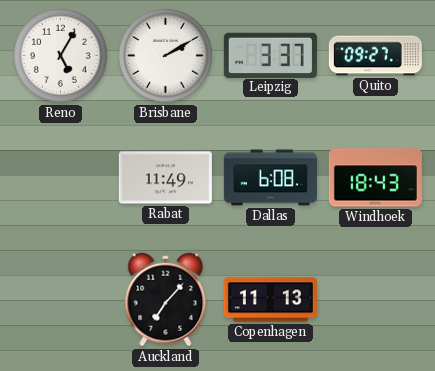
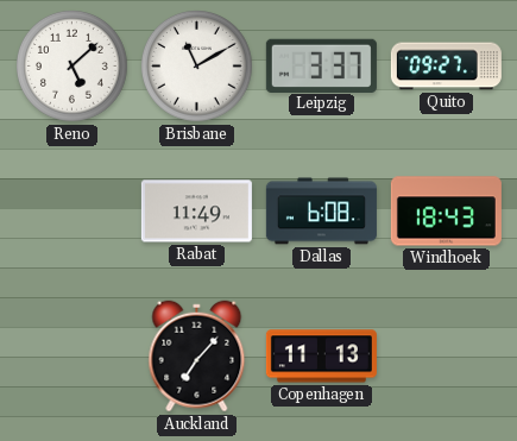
Reno: 5:05 -> 5:08 (72, 67)
Brisbane: 2:10 -> 11:10 (197, 67)
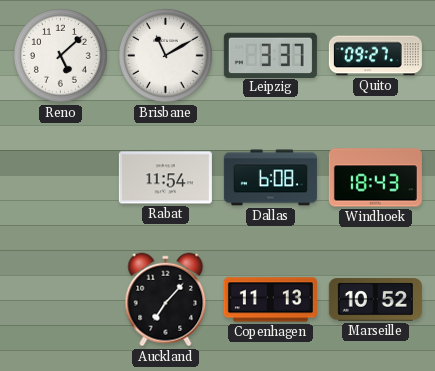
Rabat: 11:49 -> 11:54 (165, 178)
Marseille: none -> 10:52 (375, 300)
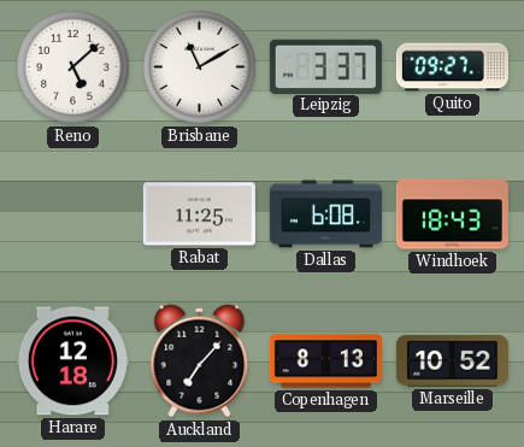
Rabat: 11:54 -> 11:25 (199, 214)
Harare: none -> 12:18 (72, 361)
Copenhagen: 11:13 -> 8:13 (325, 361)
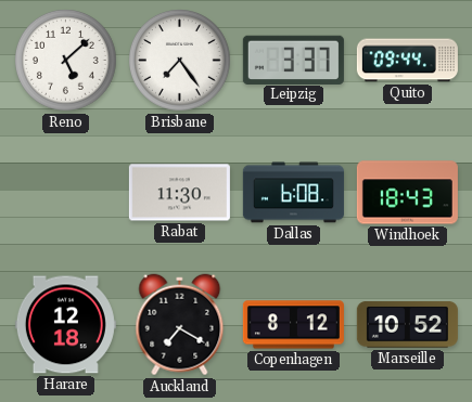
Brisbane: 11:10 -> 7:24 (180, 61)
Quito: 09:27 -> 09:44 (407, 61)
Rabat: 11:25 -> 11:30 (179, 193)
Auckland: 7:07 -> 7:20 (180, 325)
Copenhagen: 8:13 -> 8:12 (293, 325)
